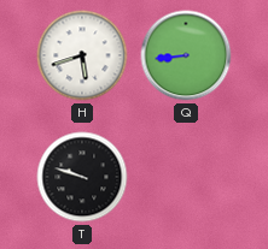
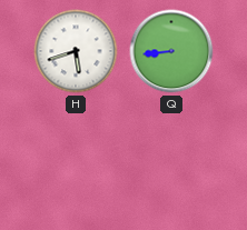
T: 9:48 -> none (82, 177)
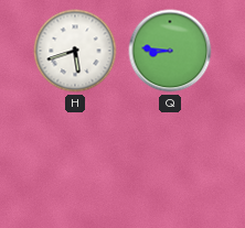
Q: 8:44 -> 8:46 (170, 51)
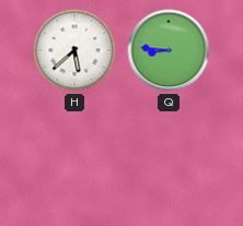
H: 5:42 -> 5:38 (74, 50)
